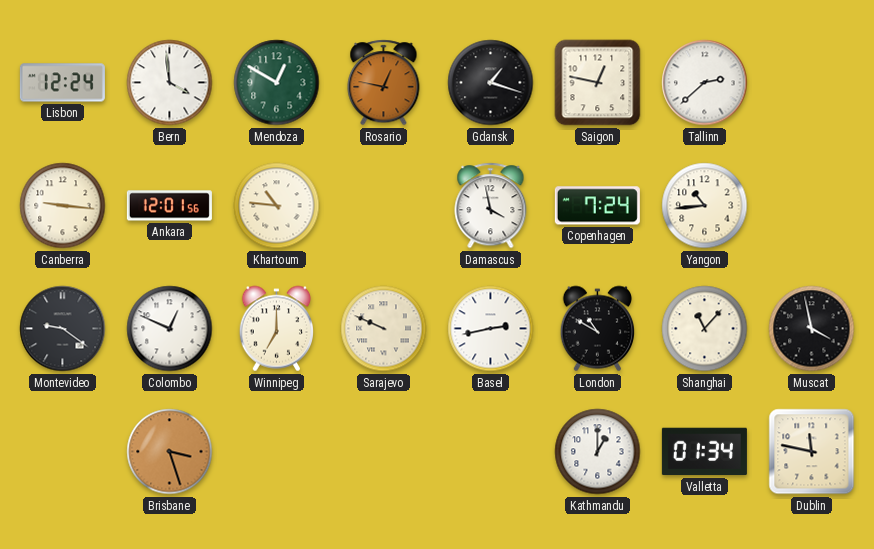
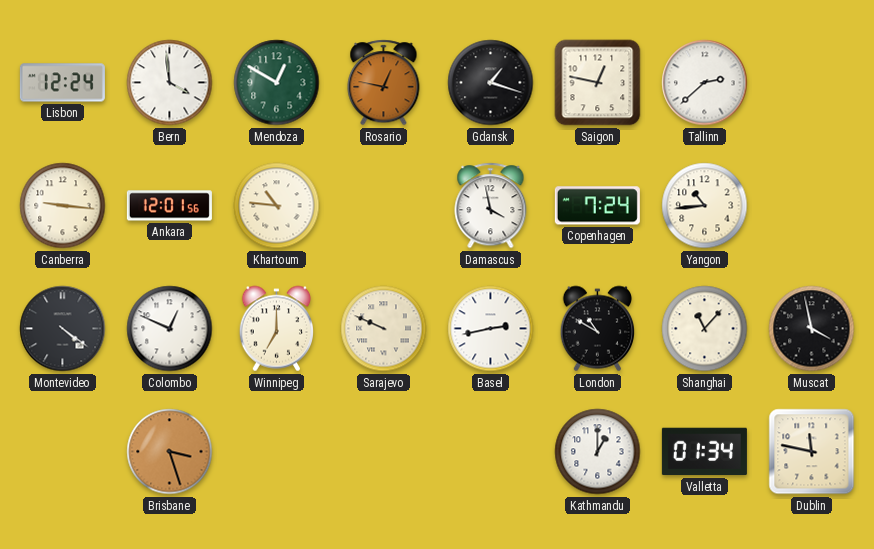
Montevideo: 9:21 -> 4:21 (63, 329)
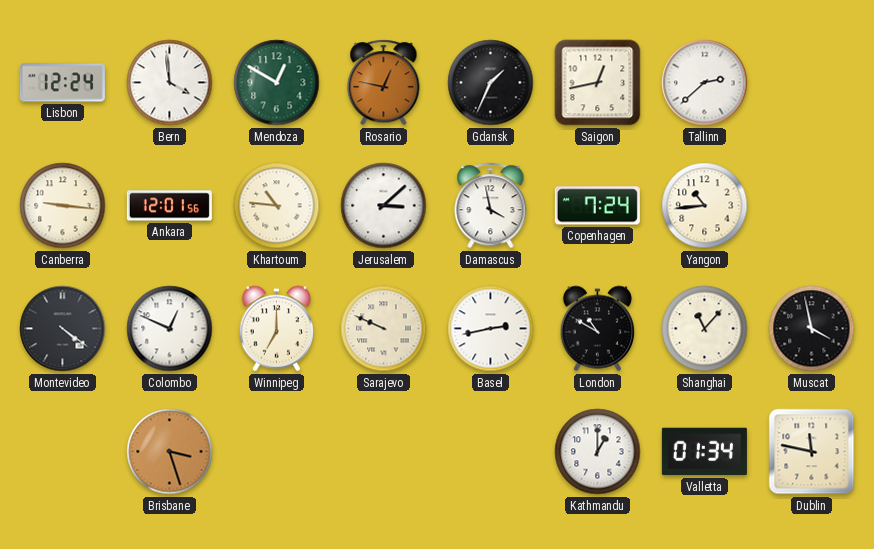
Gdansk: 1:18 -> 1:34 (491, 83)
Saigon: 12:47 -> 12:43 (598, 83)
Jerusalem: none -> 3:08 (384, 206)
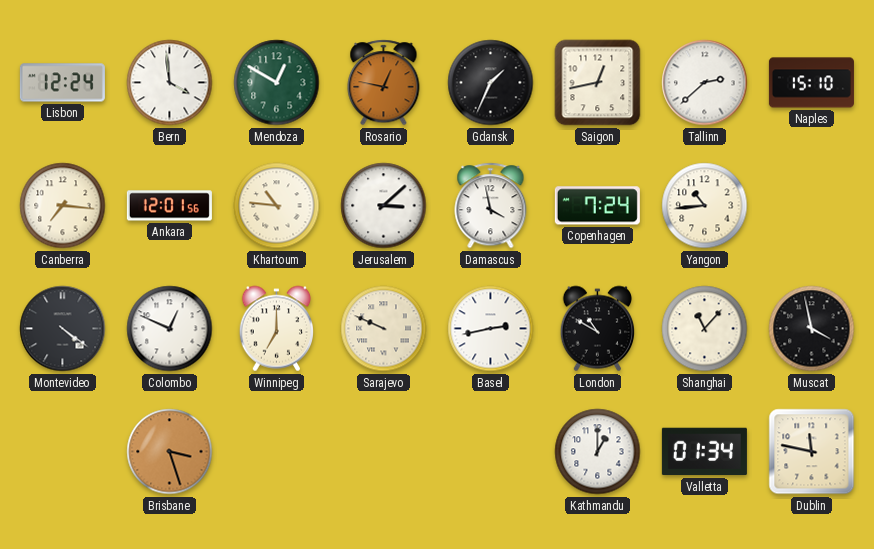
Naples: none -> 15:10 (811, 83)
Canberra: 9:16 -> 7:16 (63, 206)
